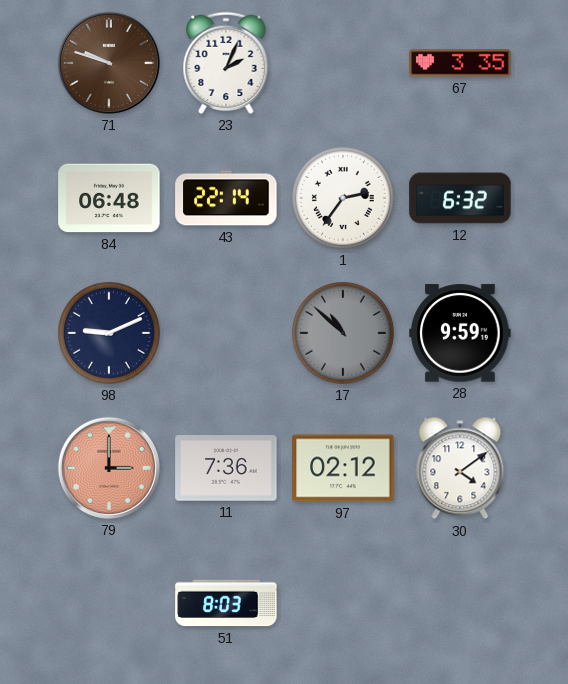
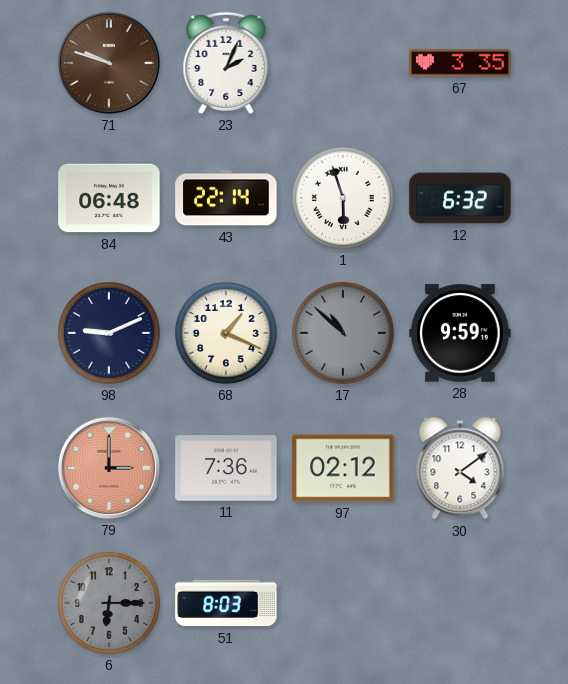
1: 2:36 -> 5:57 (343, 198)
68: none -> 1:19 (226, 333)
6: none -> 6:15 (109, 603)
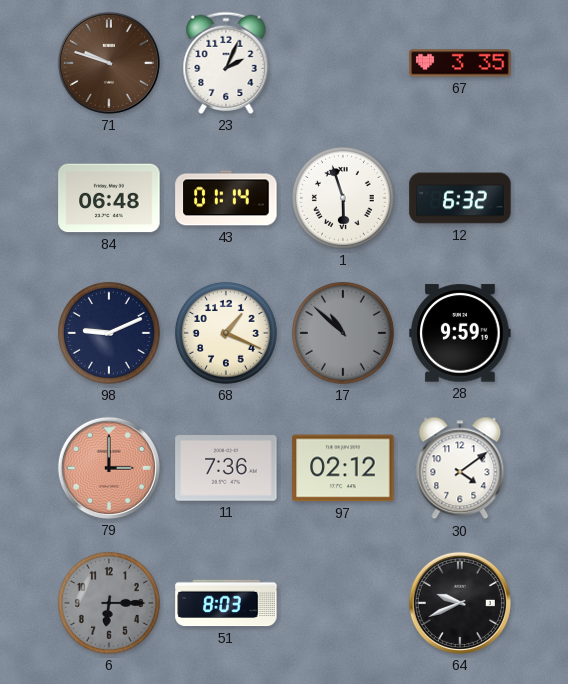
43: 22:14 -> 01:14 (226, 198)
64: none -> 9:41 (460, 603)
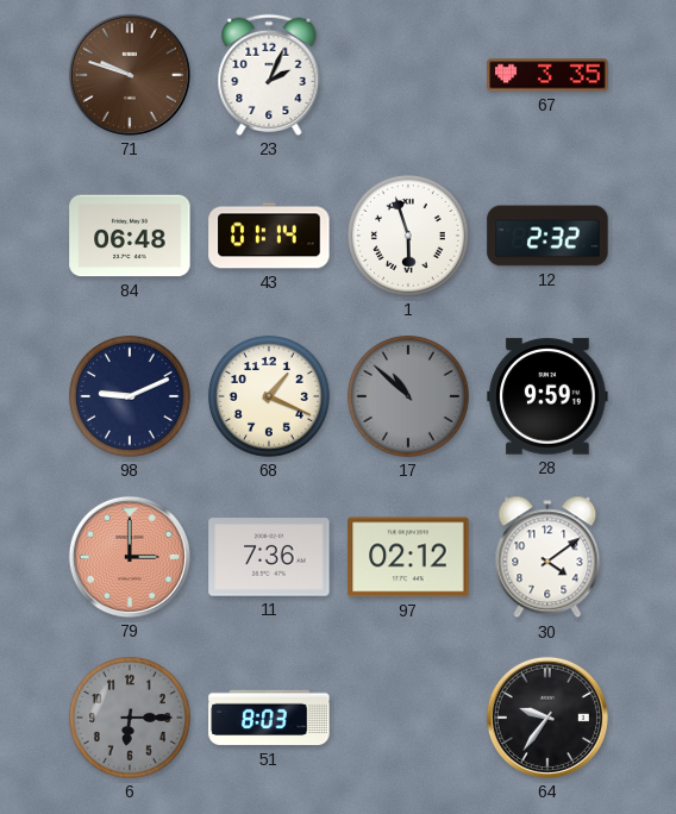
12: 6:32 -> 2:32 (547, 236)
64: 9:41 -> 9:36 (547, 718)
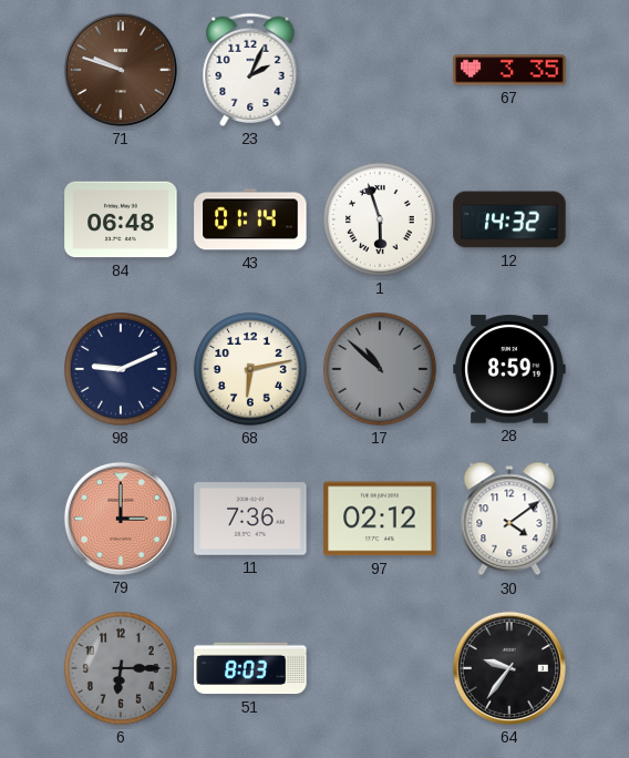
12: 2:32 -> 14:32 (509, 219)
68: 1:19 -> 6:13 (250, 369)
28: 9:59 -> 8:59 (509, 369)
